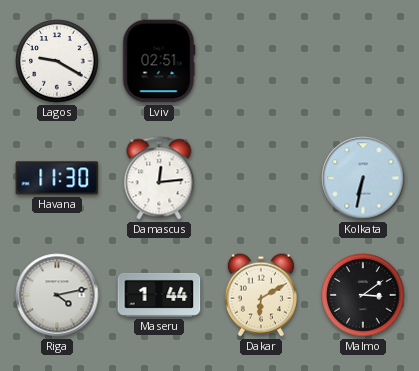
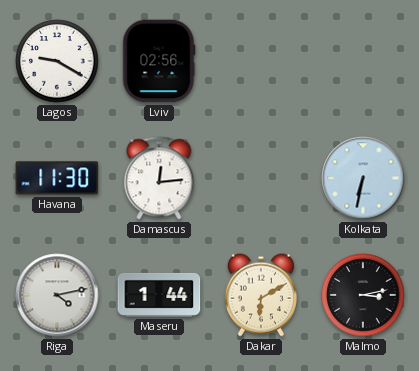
Lviv: 02:51 -> 02:56 (159, 61)
Malmo: 3:09 -> 3:13 (363, 295)
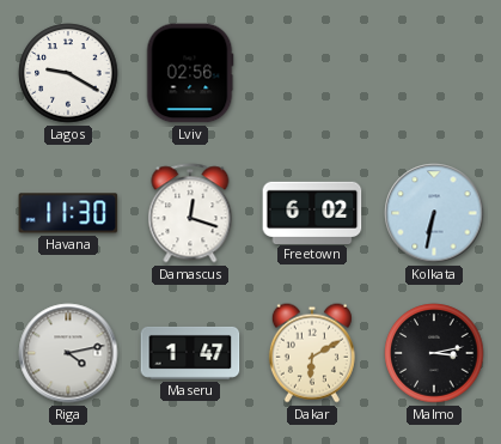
Damascus: 12:14 -> 12:18 (190, 213)
Freetown: none -> 6:02 (312, 212)
Maseru: 1:44 -> 1:47 (190, 353)
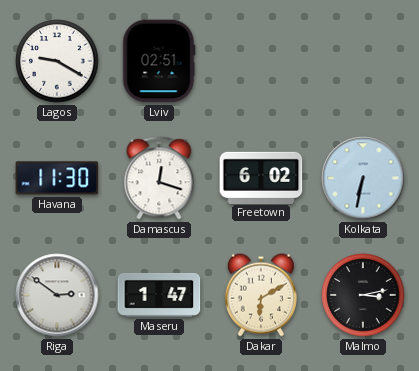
Lviv: 02:56 -> 02:51 (159, 61)
Riga: 4:13 -> 2:51 (57, 295)
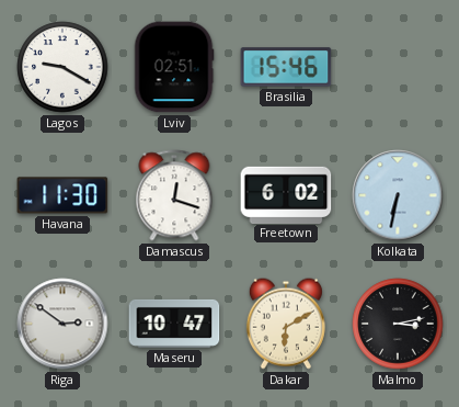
Brasilia: none -> 15:46 (286, 67)
Maseru: 1:47 -> 10:47 (174, 324)
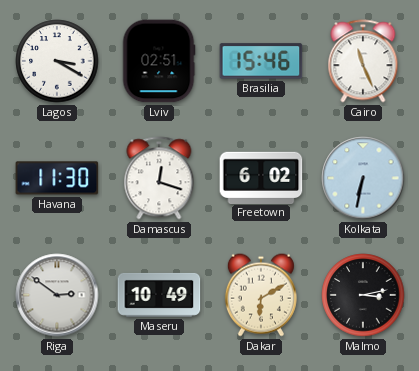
Lagos: 9:20 -> 3:20 (57, 61)
Cairo: none -> 11:26 (363, 61)
Maseru: 10:47 -> 10:49 (159, 295)
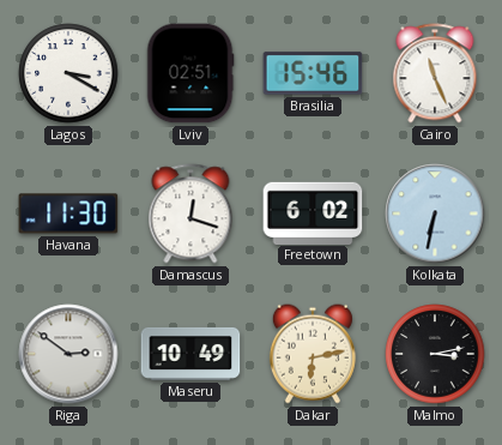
Dakar: 6:10 -> 6:13 (313, 354)
